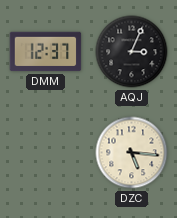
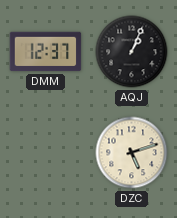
AQJ: 3:04 -> 1:04 (132, 52)
DZC: 5:16 -> 5:12 (132, 153)
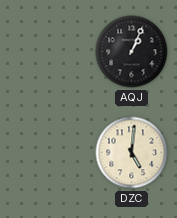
DMM: 12:37 -> none (46, 52)
DZC: 5:12 -> 5:01 (132, 153)
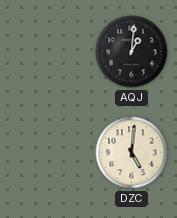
AQJ: 1:04 -> 1:01 (132, 52)
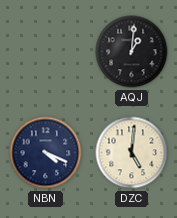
NBN: none -> 4:19 (46, 153)
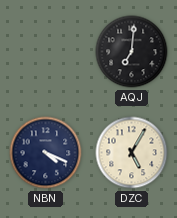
AQJ: 1:01 -> 7:01 (132, 52)
DZC: 5:01 -> 5:05 (132, 153)
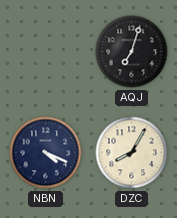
AQJ: 7:01 -> 7:03 (132, 52)
DZC: 5:05 -> 8:05 (132, 153)
